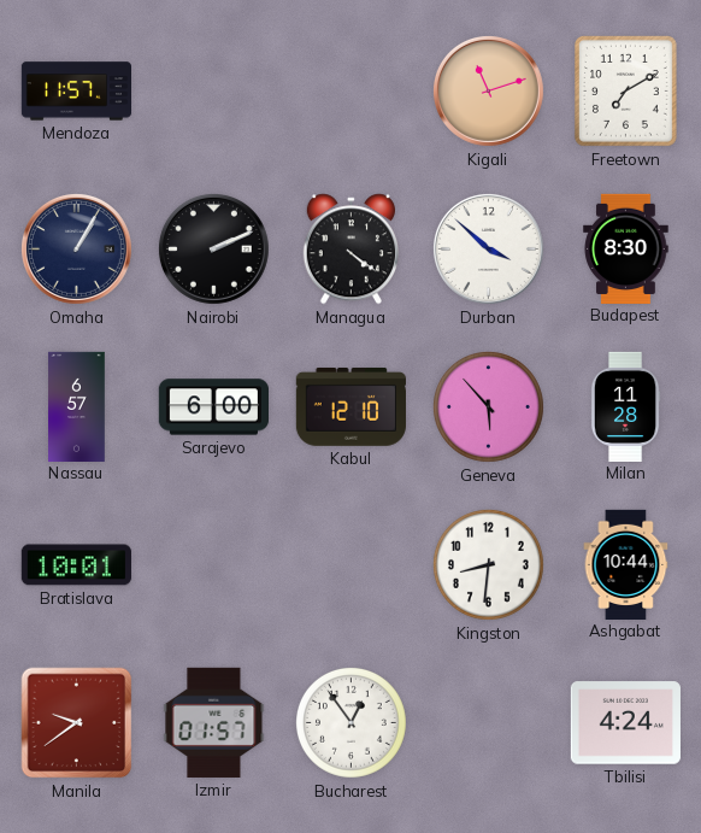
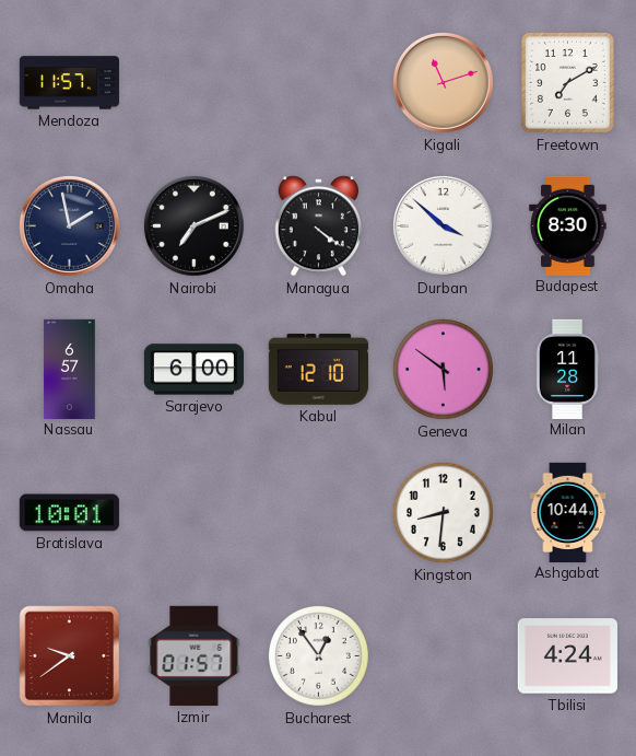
Omaha: 1:05 -> 1:58 (69, 225)
Nairobi: 2:11 -> 7:11 (193, 225)
Geneva: 5:53 -> 5:51 (444, 370)
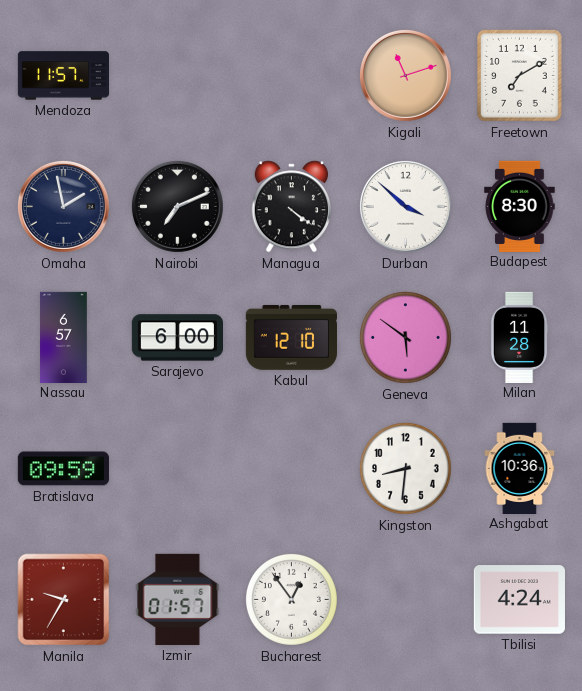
Bratislava: 10:01 -> 09:59 (63, 469)
Ashgabat: 10:44 -> 10:36 (520, 468)
Manila: 9:39 -> 9:35 (64, 600)
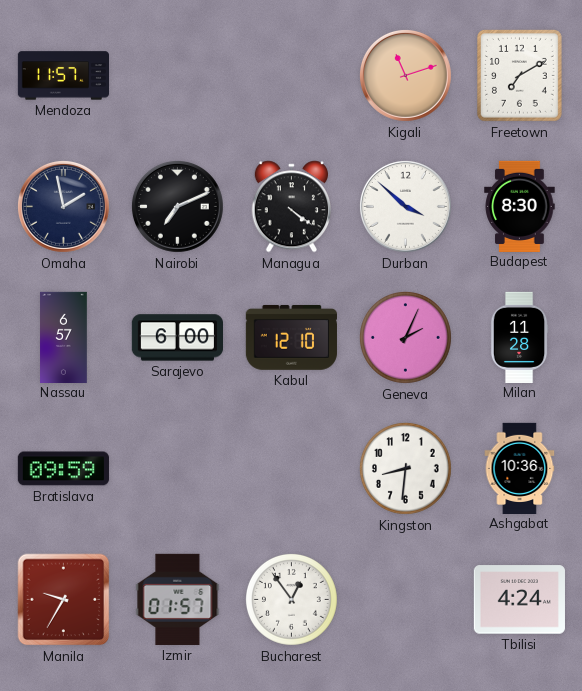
Geneva: 5:51 -> 2:04 (406, 338)
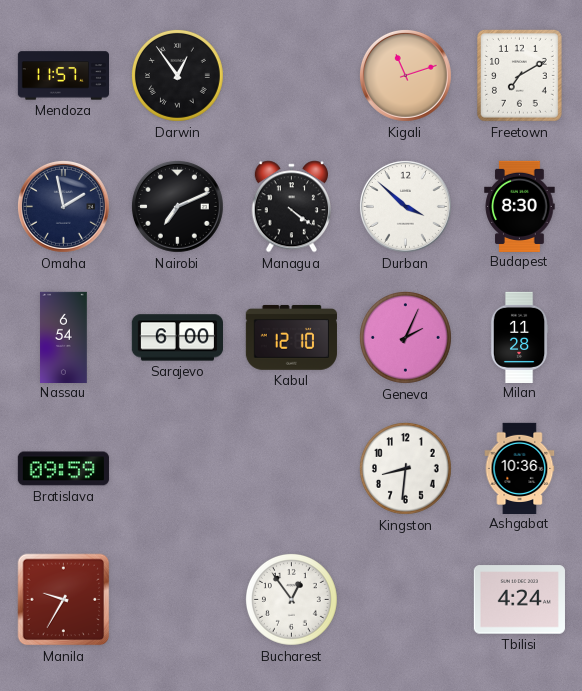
Darwin: none -> 12:54 (178, 76)
Nassau: 6:57 -> 6:54 (64, 337)
Izmir: 01:57 -> none (178, 599)
